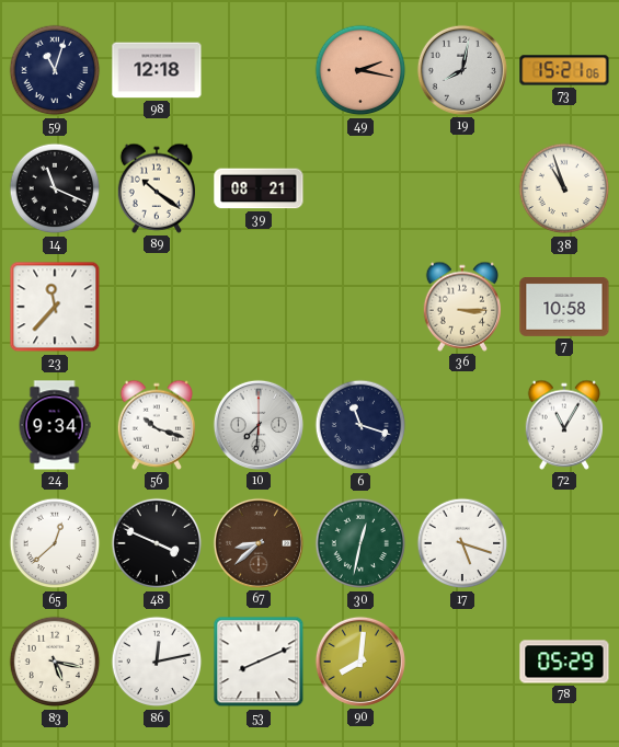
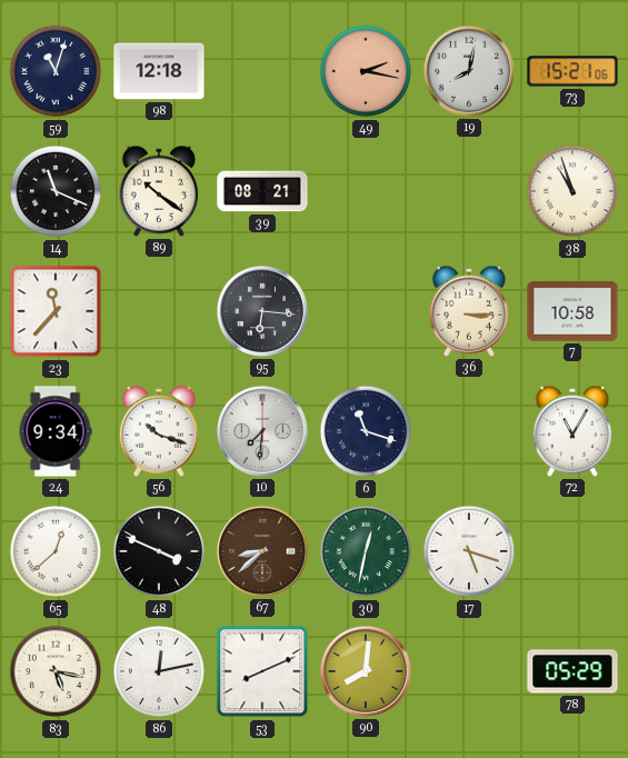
95: none -> 6:16 (262, 311)
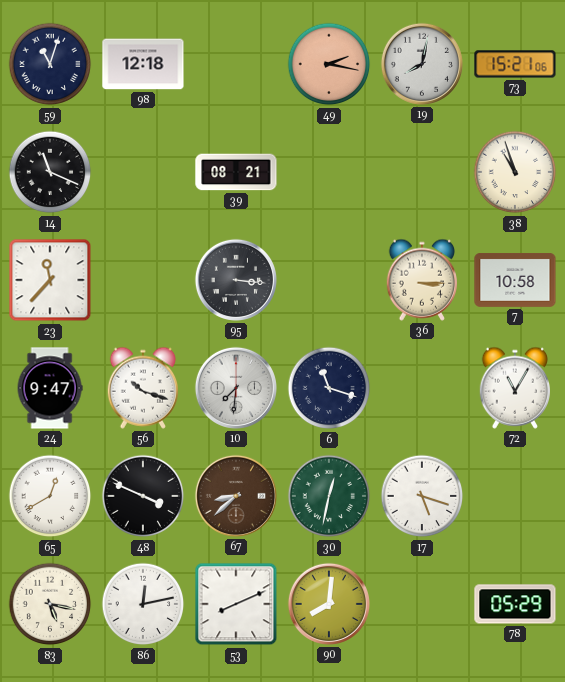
89: 10:21 -> none (159, 191)
95: 6:16 -> 3:16 (236, 280)
24: 9:34 -> 9:47 (50, 388)
65: 12:38 -> 12:40 (50, 496)
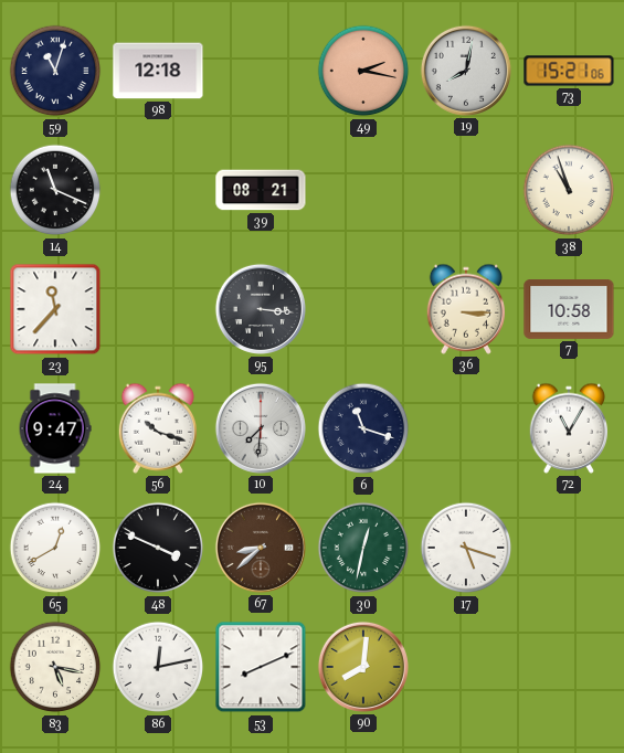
78: 05:29 -> none (515, 604)
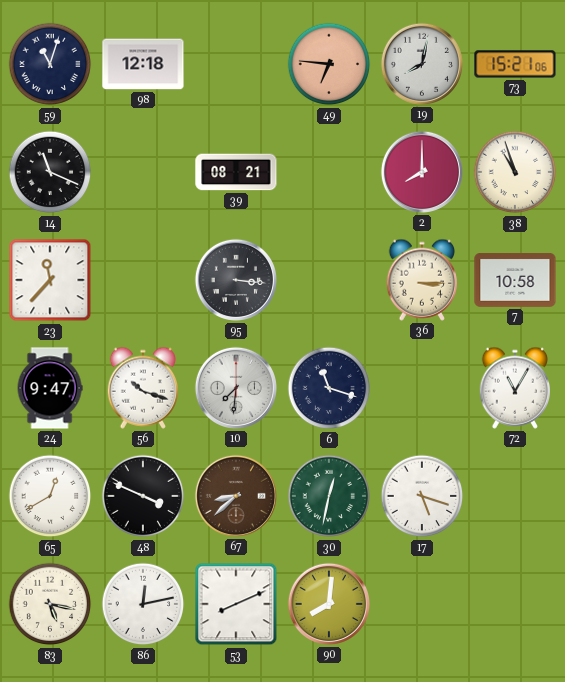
49: 2:17 -> 6:46 (329, 64)
2: none -> 8:00 (422, 172)
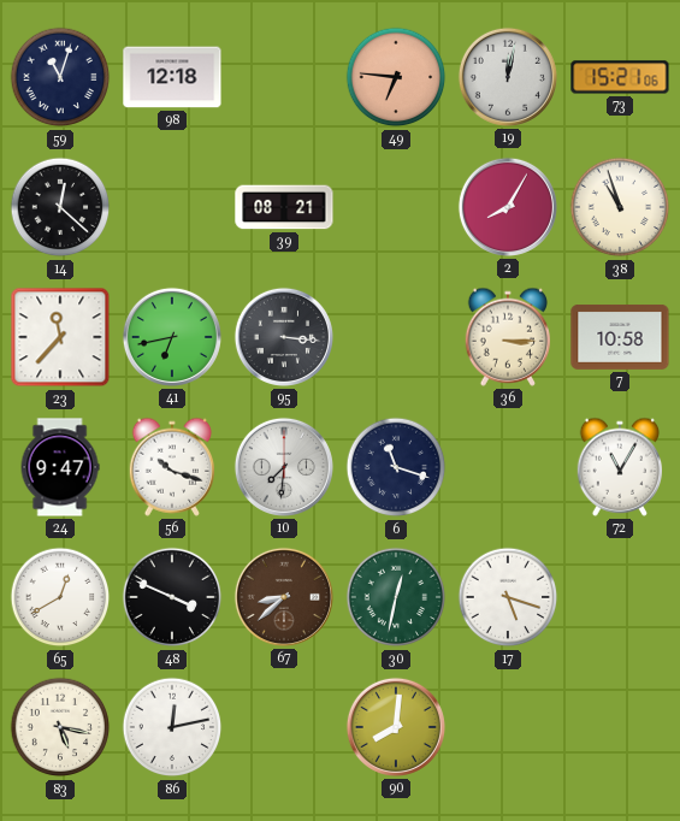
19: 8:02 -> 12:02 (508, 77)
14: 11:19 -> 12:22 (60, 207)
2: 8:00 -> 8:05 (508, 207)
41: none -> 6:43 (172, 337)
53: 8:11 -> none (236, 604)
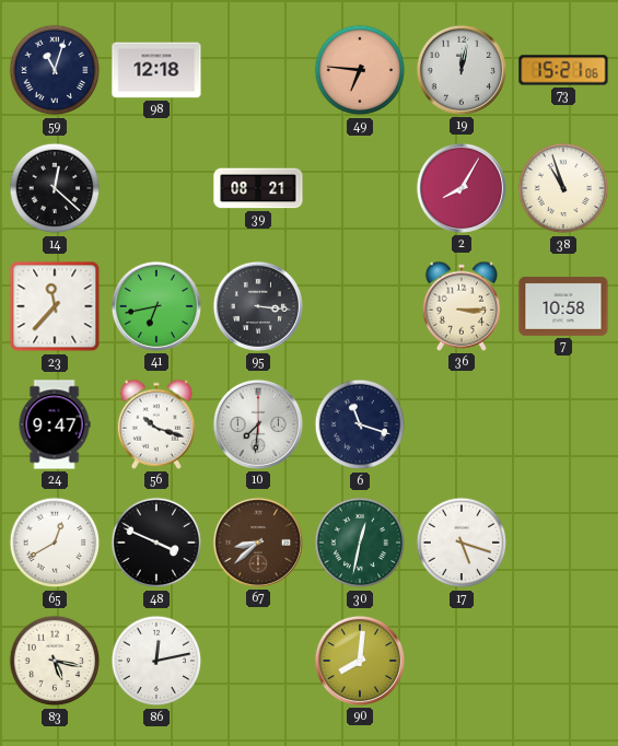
72: 11:05 -> none (620, 467)
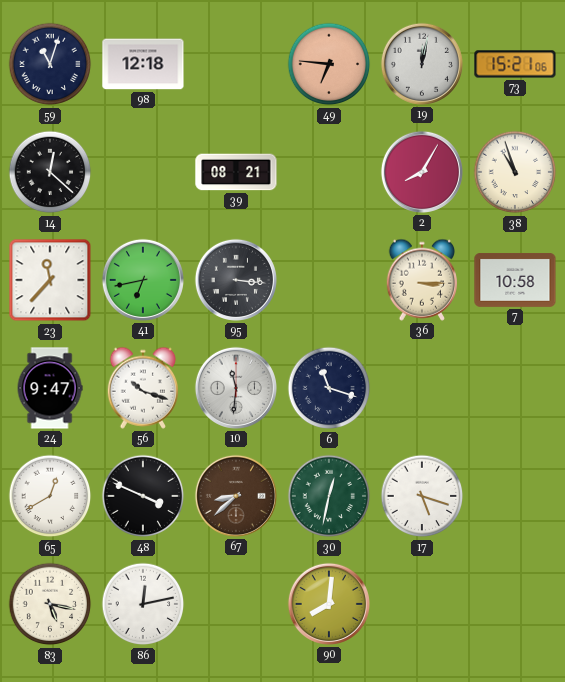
10: 7:31 -> 11:31 (236, 388)
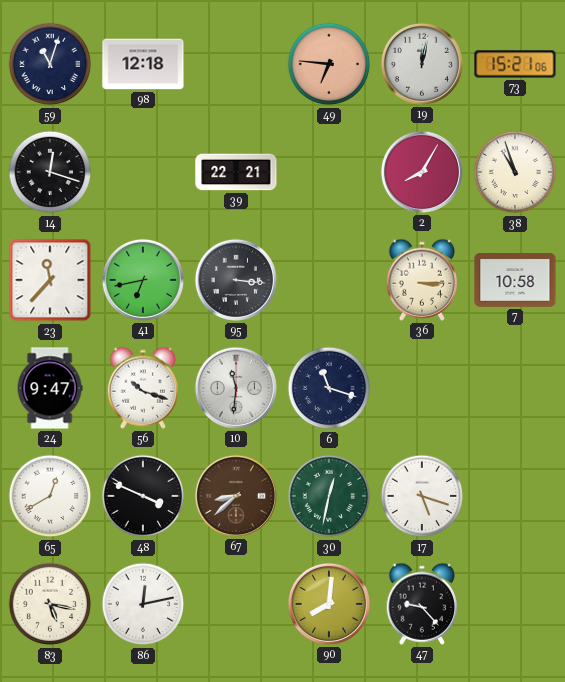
14: 12:22 -> 12:18 (50, 172)
39: 08:21 -> 22:21 (236, 172)
47: none -> 9:23 (422, 604)
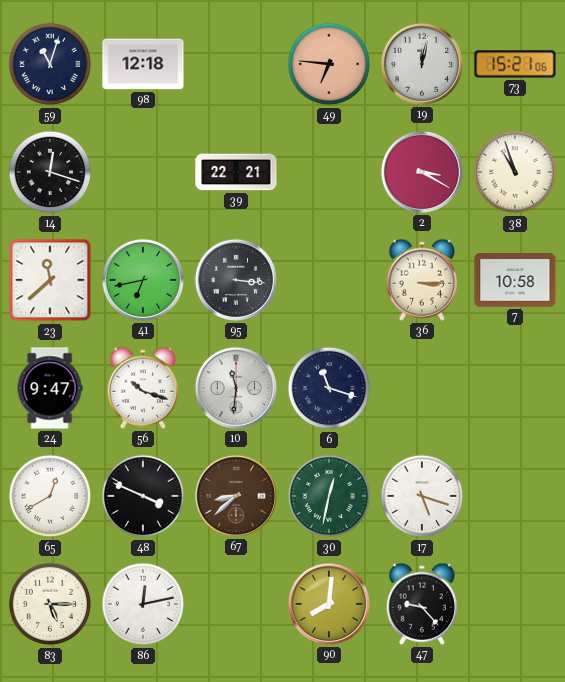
2: 8:05 -> 3:20 (422, 172)
23: 11:37 -> 11:38 (50, 280)
83: 5:17 -> 5:15 (50, 604)
